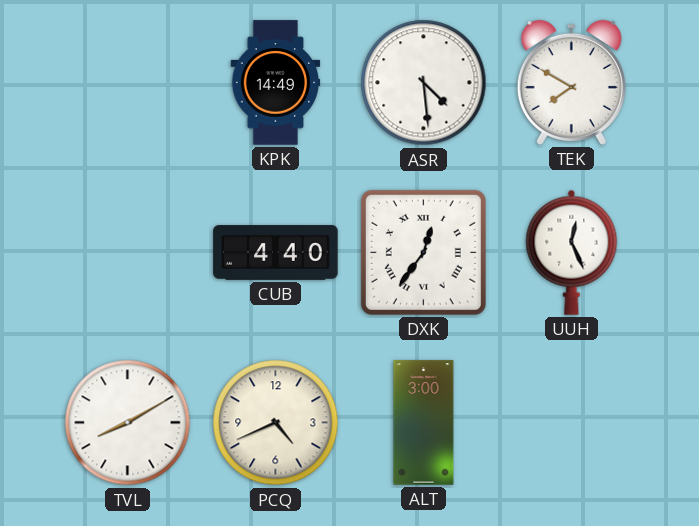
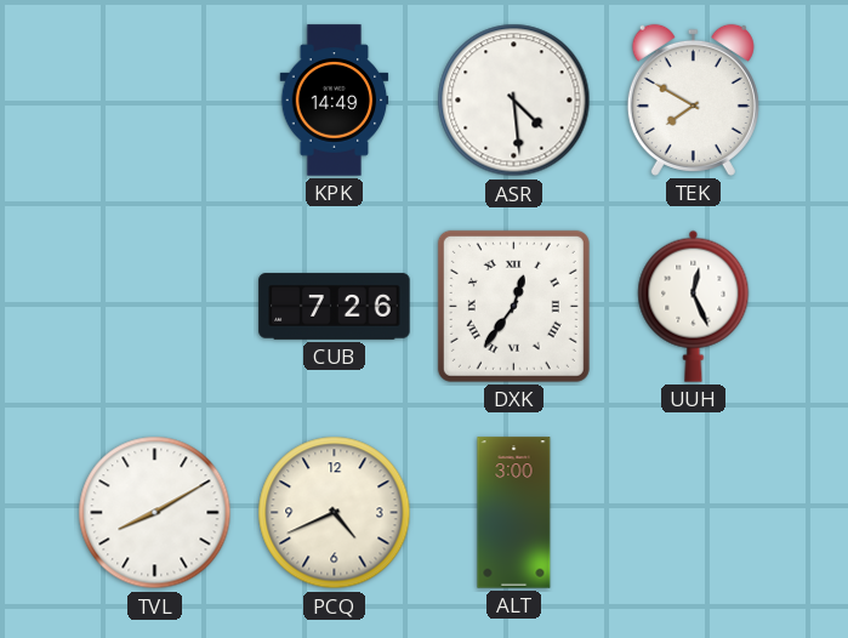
CUB: 4:40 -> 7:26 (335, 307)
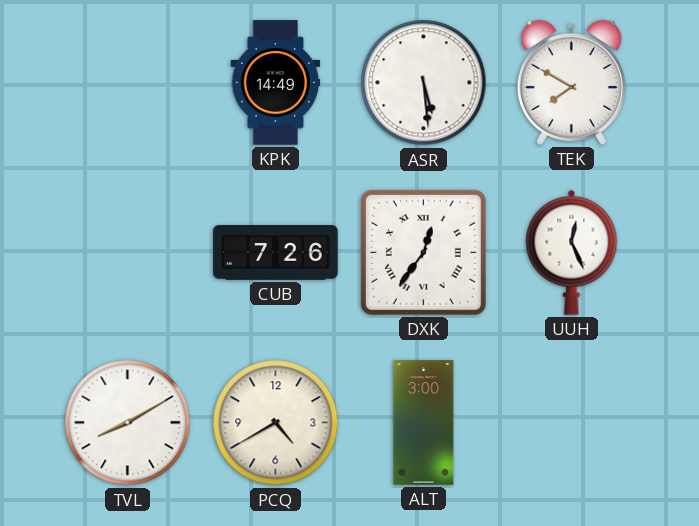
ASR: 4:29 -> 5:29 (424, 83)
PCQ: 4:41 -> 4:40 (276, 423)
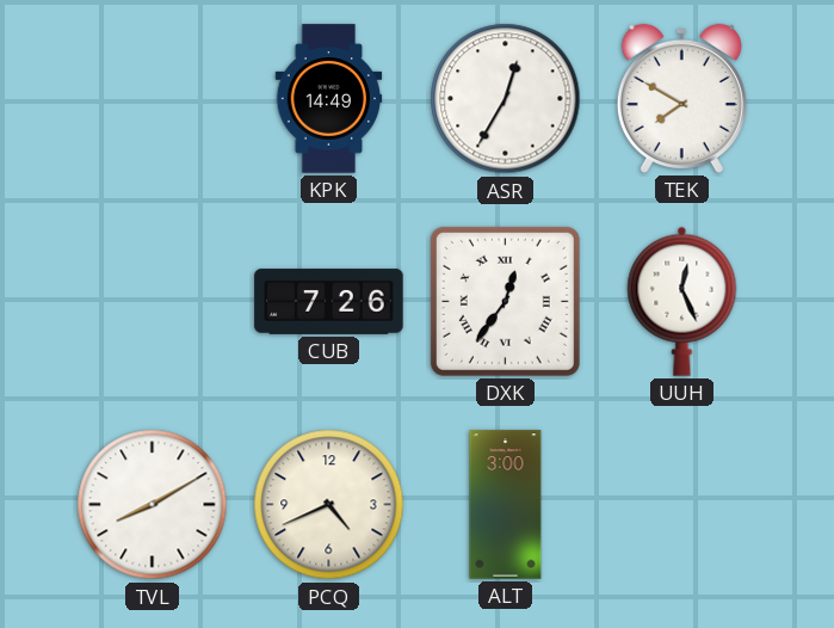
ASR: 5:29 -> 12:35 (506, 99)
PCQ: 4:40 -> 4:41 (329, 505)
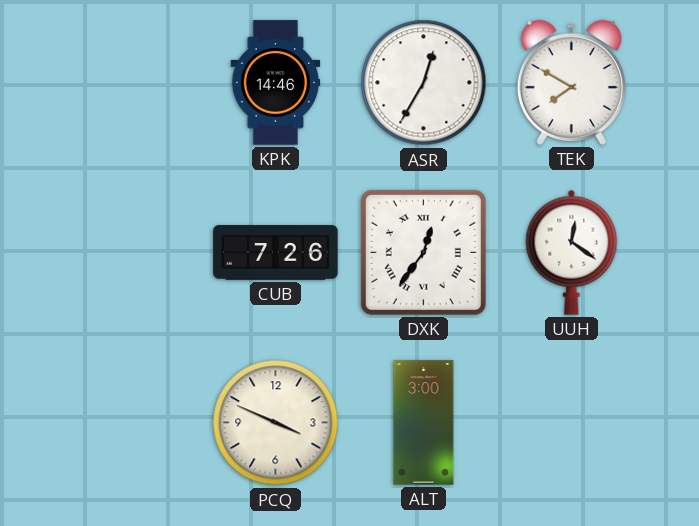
KPK: 14:49 -> 14:46 (276, 83)
UUH: 12:26 -> 12:21 (572, 252)
TVL: 8:10 -> none (153, 505)
PCQ: 4:41 -> 3:49 (276, 423)
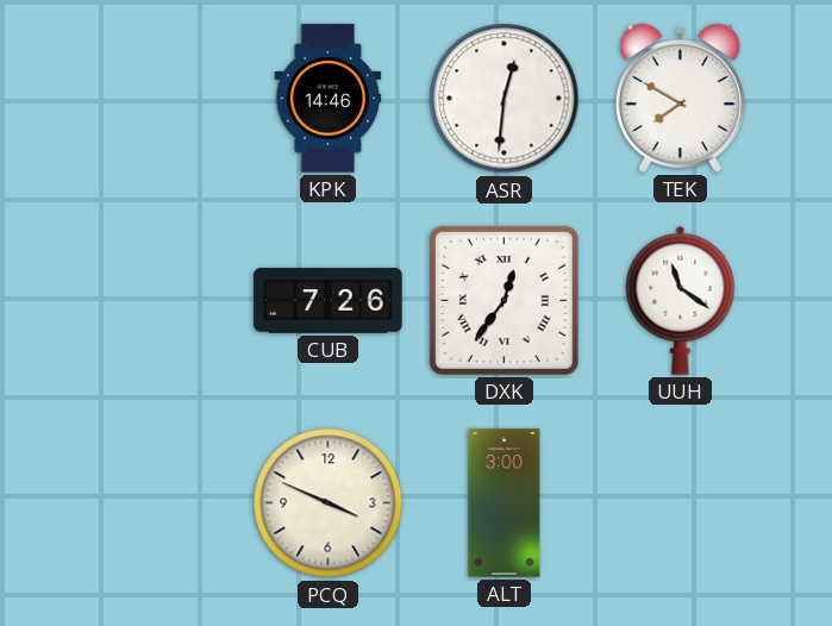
ASR: 12:35 -> 12:31 (505, 99)
UUH: 12:21 -> 11:21 (681, 300)
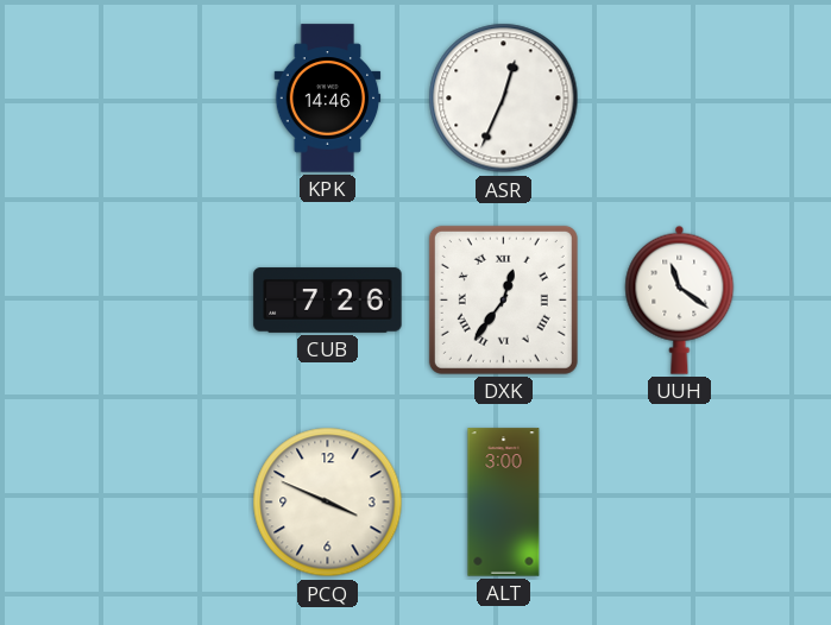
ASR: 12:31 -> 12:34 (504, 99)
TEK: 7:50 -> none (680, 98)
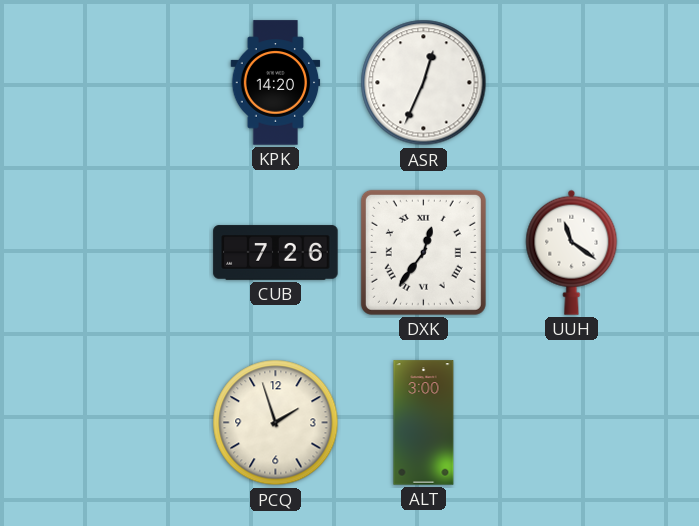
KPK: 14:46 -> 14:20 (276, 83)
PCQ: 3:49 -> 1:57 (276, 423)
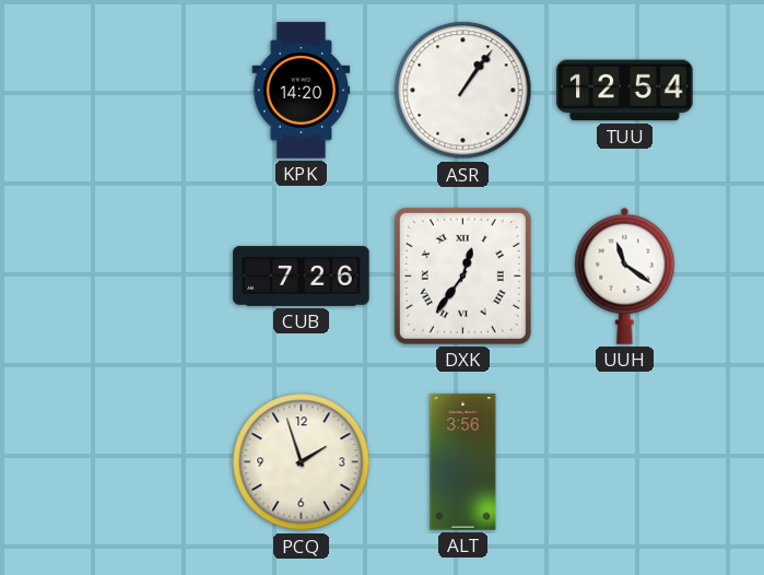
ASR: 12:34 -> 1:06 (463, 91)
TUU: none -> 12:54 (625, 91)
ALT: 3:00 -> 3:56 (463, 462)
